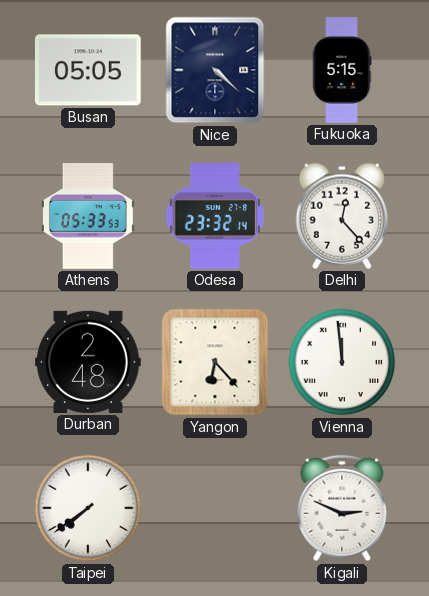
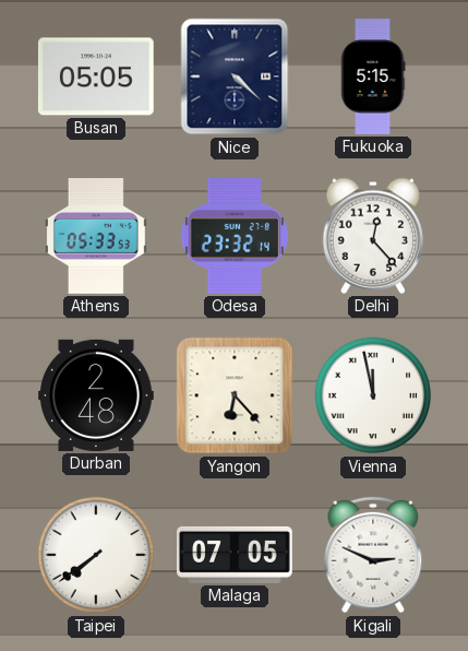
Vienna: 11:59 -> 11:58 (373, 395)
Malaga: none -> 07:05 (236, 555)
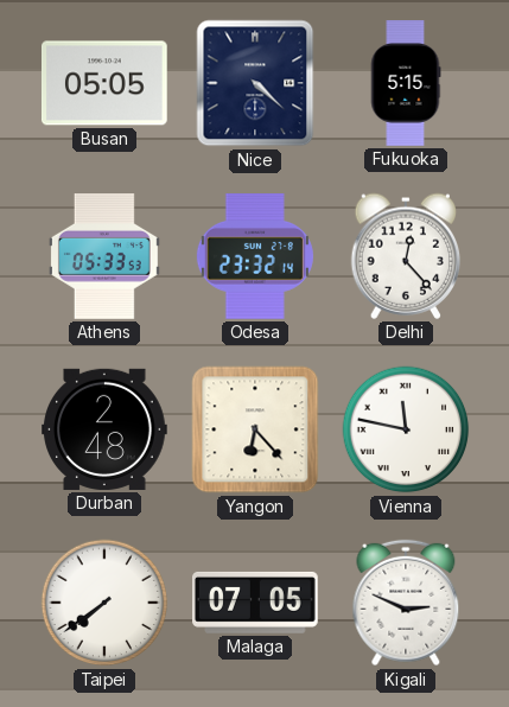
Vienna: 11:58 -> 11:47 (406, 429)
